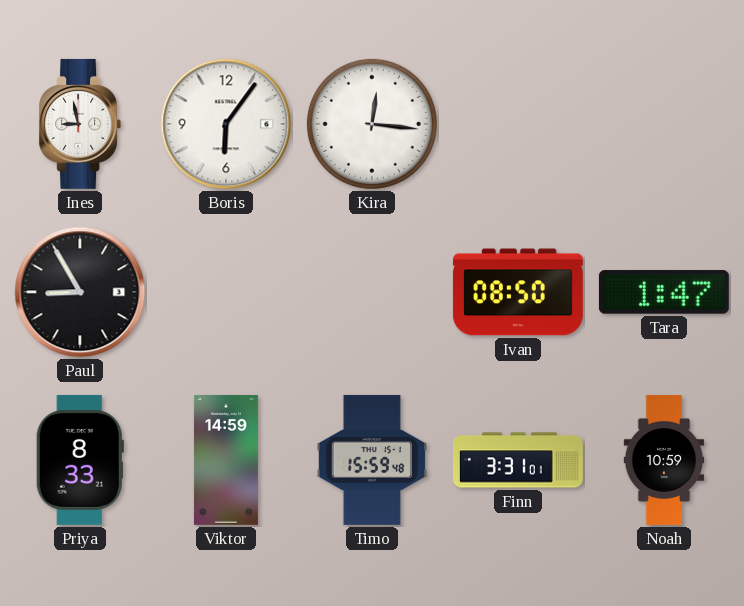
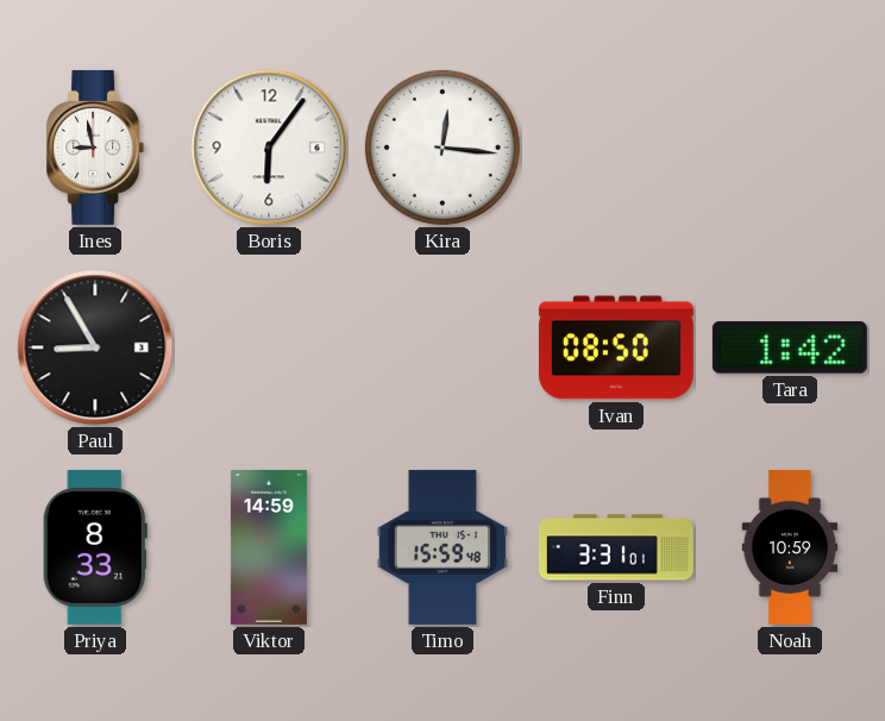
Tara: 1:47 -> 1:42 (790, 347)
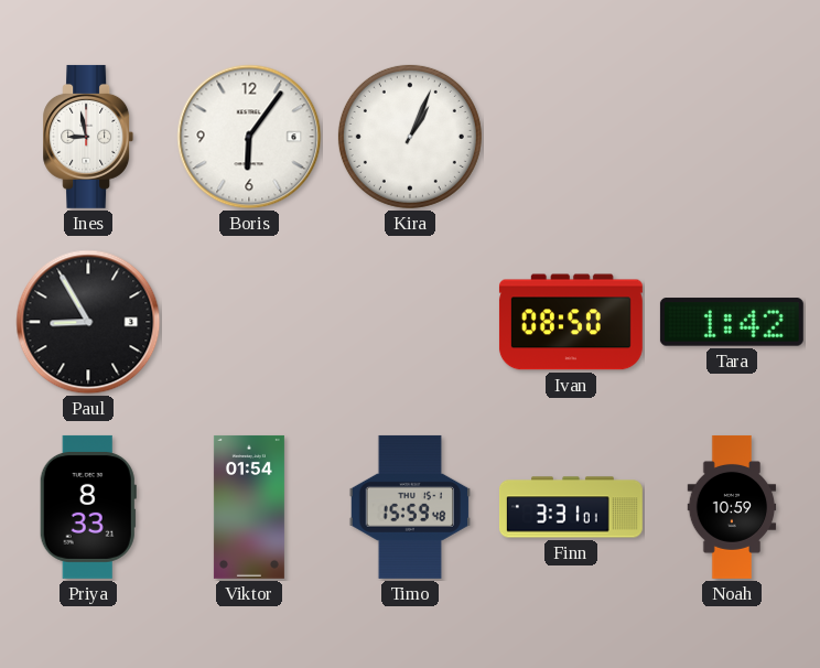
Kira: 12:16 -> 1:04 (410, 137)
Viktor: 14:59 -> 01:54 (249, 507)
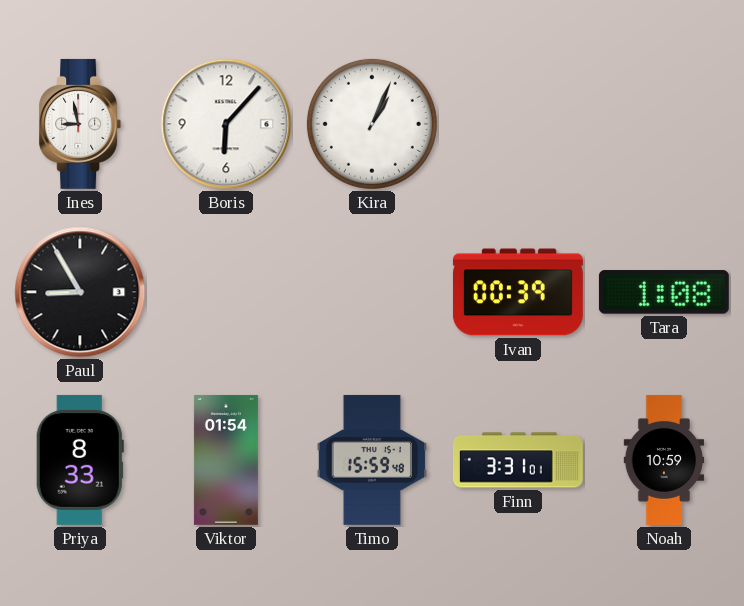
Boris: 6:06 -> 6:07 (226, 124)
Ivan: 08:50 -> 00:39 (518, 292)
Tara: 1:42 -> 1:08 (664, 292)
